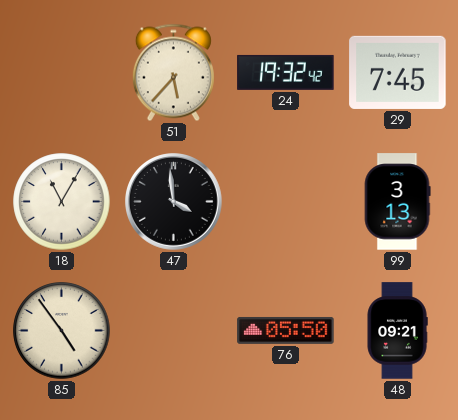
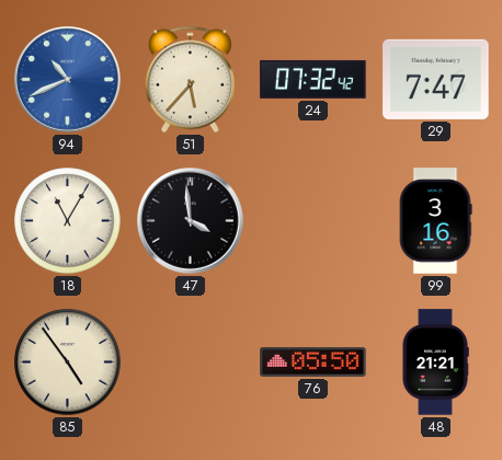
94: none -> 10:41 (68, 80)
24: 19:32 -> 07:32 (313, 79)
29: 7:45 -> 7:47 (436, 79)
99: 3:13 -> 3:16 (435, 221)
48: 09:21 -> 21:21 (435, 363)
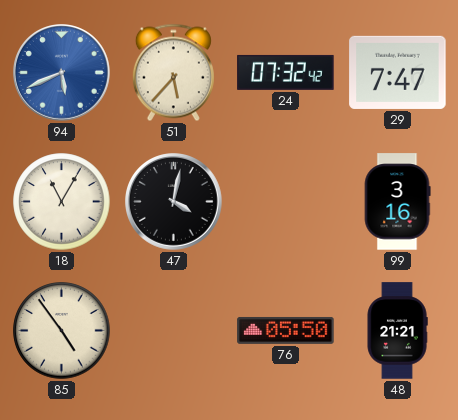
94: 10:41 -> 5:41 (62, 73)
47: 3:59 -> 4:02 (174, 202)
